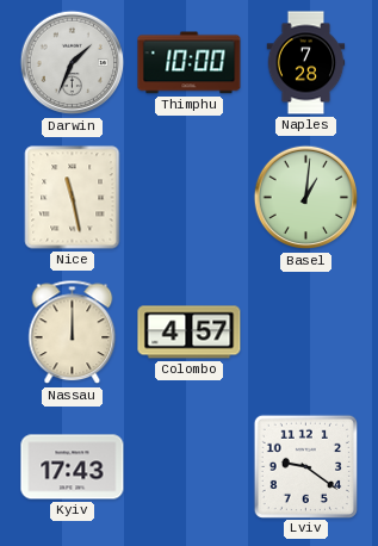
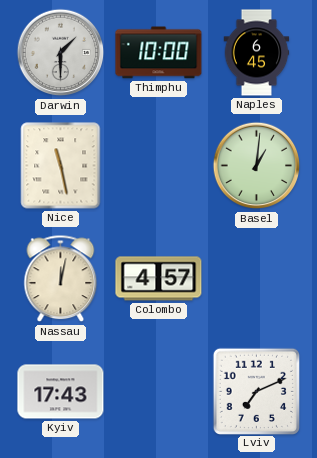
Darwin: 1:34 -> 1:30 (61, 53)
Naples: 7:28 -> 6:45 (257, 53)
Nassau: 12:00 -> 12:02 (61, 279)
Lviv: 9:21 -> 7:11 (256, 391)
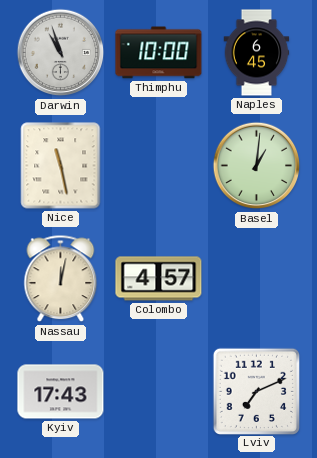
Darwin: 1:30 -> 10:57 (61, 53)
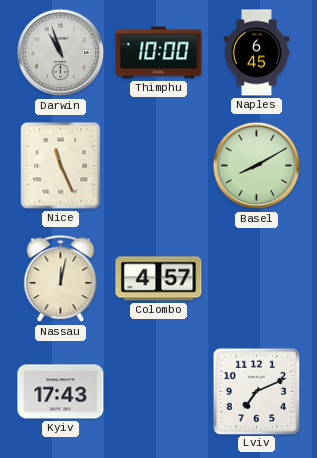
Nice: 11:28 -> 11:26 (61, 166)
Basel: 1:01 -> 8:10 (257, 166)
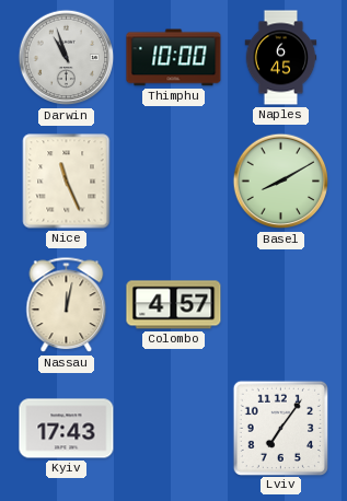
Lviv: 7:11 -> 7:06 (280, 428)
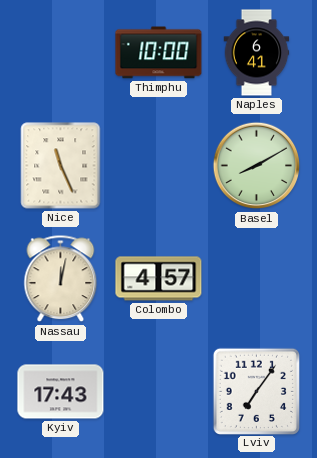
Darwin: 10:57 -> none (67, 58)
Naples: 6:45 -> 6:41 (257, 53)
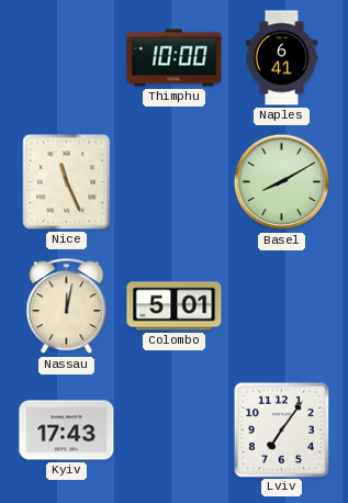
Colombo: 4:57 -> 5:01 (175, 306)
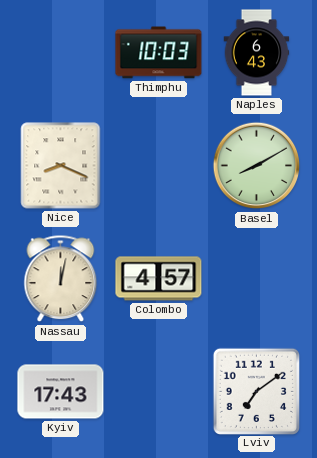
Thimphu: 10:00 -> 10:03 (159, 53)
Naples: 6:41 -> 6:43 (257, 53)
Nice: 11:26 -> 8:19 (61, 166)
Colombo: 5:01 -> 4:57 (159, 279)
Lviv: 7:06 -> 7:09 (256, 391)
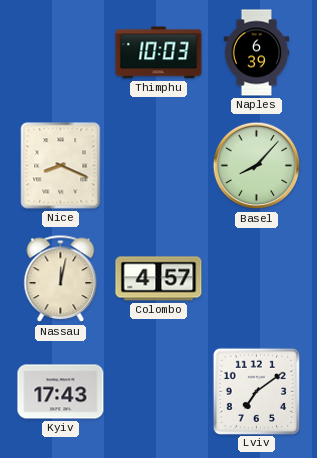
Naples: 6:43 -> 6:39 (257, 53)
Basel: 8:10 -> 8:07 (257, 166)
